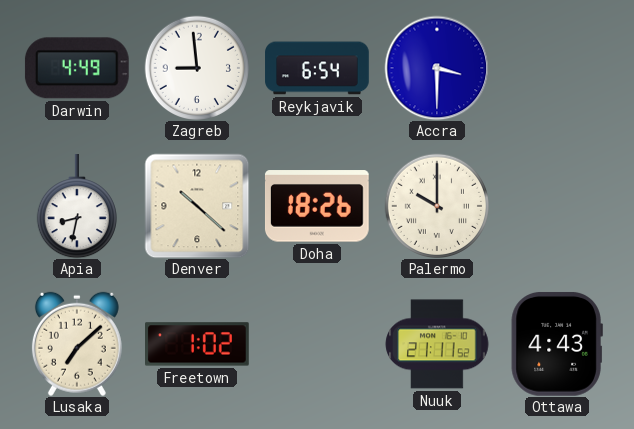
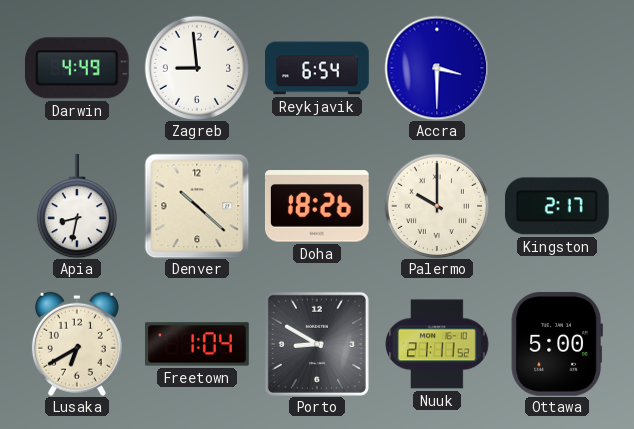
Kingston: none -> 2:17 (557, 206)
Lusaka: 7:08 -> 6:40 (77, 344)
Freetown: 1:02 -> 1:04 (198, 344)
Porto: none -> 8:50 (317, 344)
Ottawa: 4:43 -> 5:00 (557, 344)
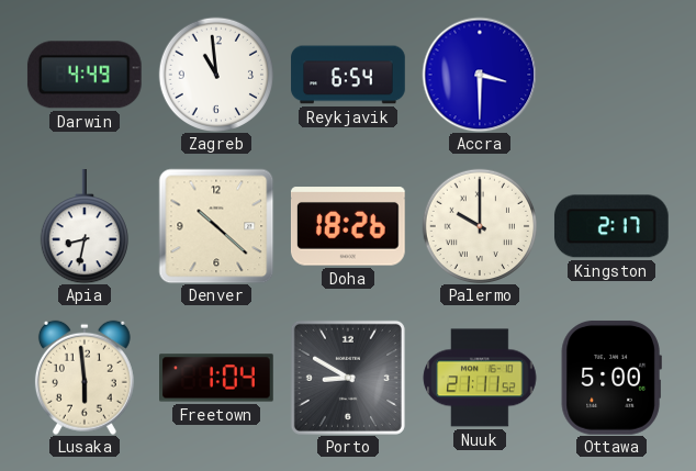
Zagreb: 8:59 -> 10:59 (215, 74)
Lusaka: 6:40 -> 5:59 (85, 378)
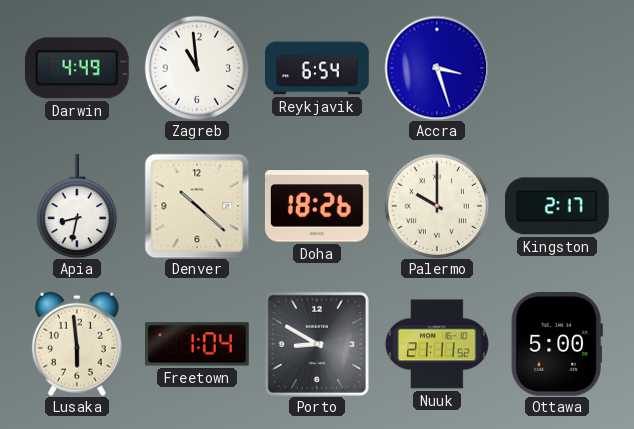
Accra: 3:30 -> 3:27 (437, 68)
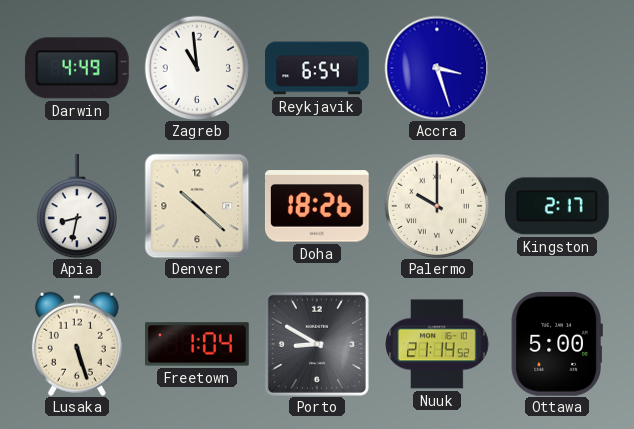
Lusaka: 5:59 -> 5:27 (77, 344)
Nuuk: 21:11 -> 21:14 (437, 344)
